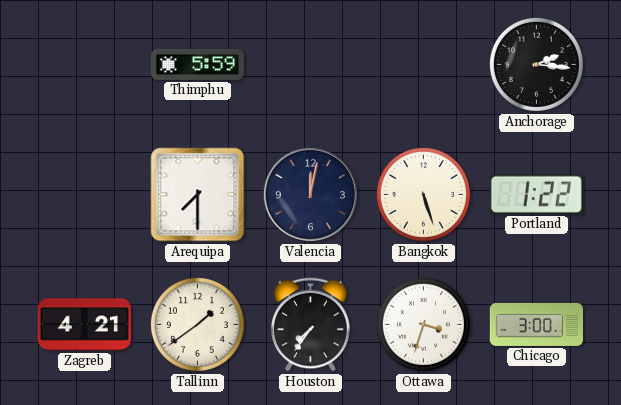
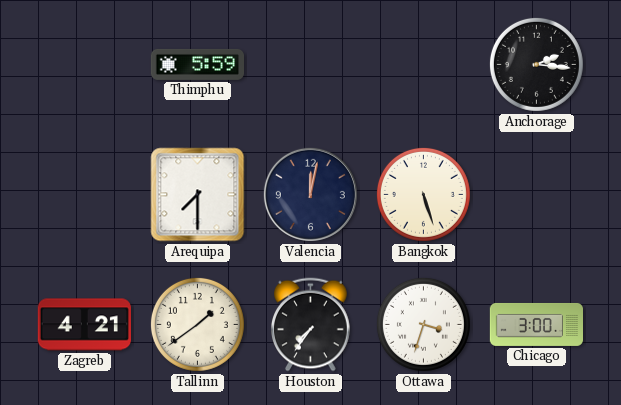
Portland: 1:22 -> none (536, 194)
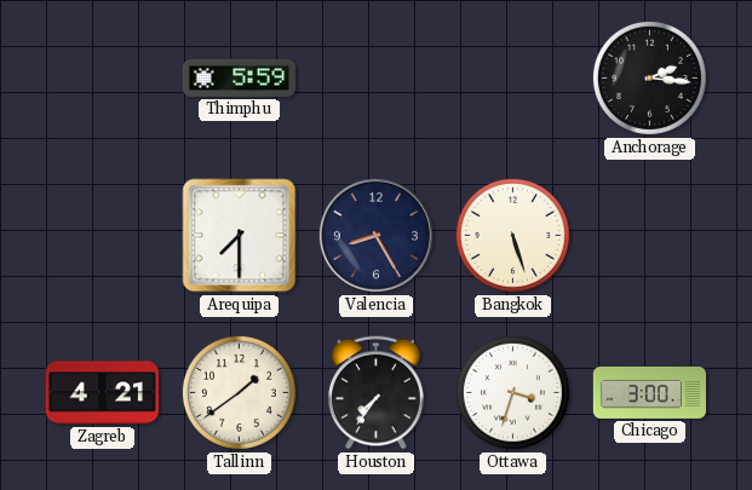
Valencia: 12:02 -> 8:25 (375, 235)
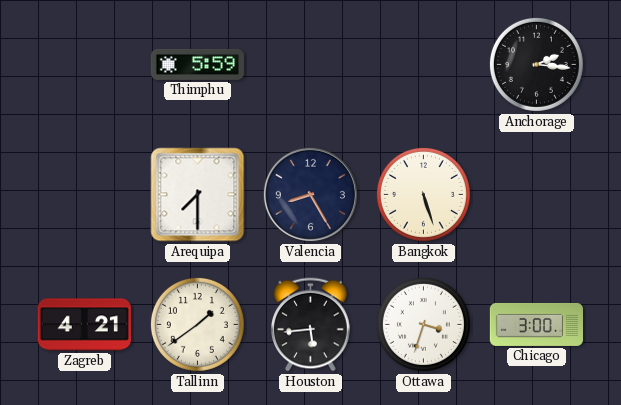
Houston: 7:36 -> 5:44 (311, 325)
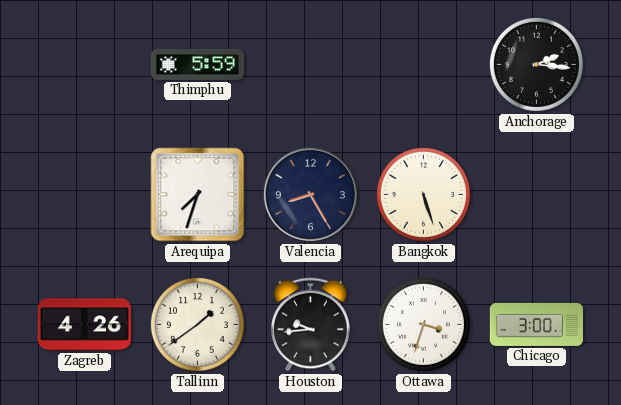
Arequipa: 7:30 -> 7:33 (198, 195)
Zagreb: 4:21 -> 4:26 (84, 325)
Houston: 5:44 -> 9:44 (311, 325)
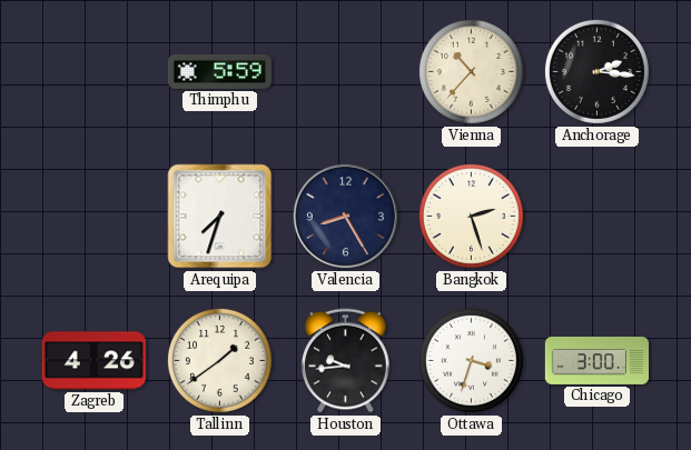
Vienna: none -> 10:37 (471, 71)
Bangkok: 5:27 -> 2:27 (471, 216)
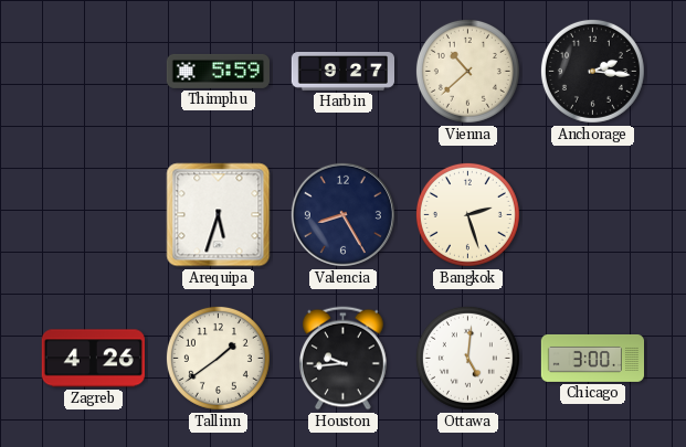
Harbin: none -> 9:27 (342, 72)
Vienna: 10:37 -> 10:38 (467, 71)
Arequipa: 7:33 -> 5:33 (219, 215)
Ottawa: 3:33 -> 5:01 (467, 358)
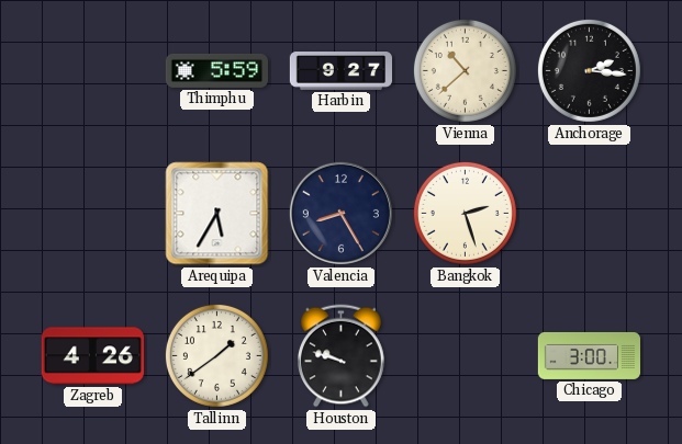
Arequipa: 5:33 -> 5:35 (217, 214)
Houston: 9:44 -> 9:48 (342, 356)
Ottawa: 5:01 -> none (467, 358)
